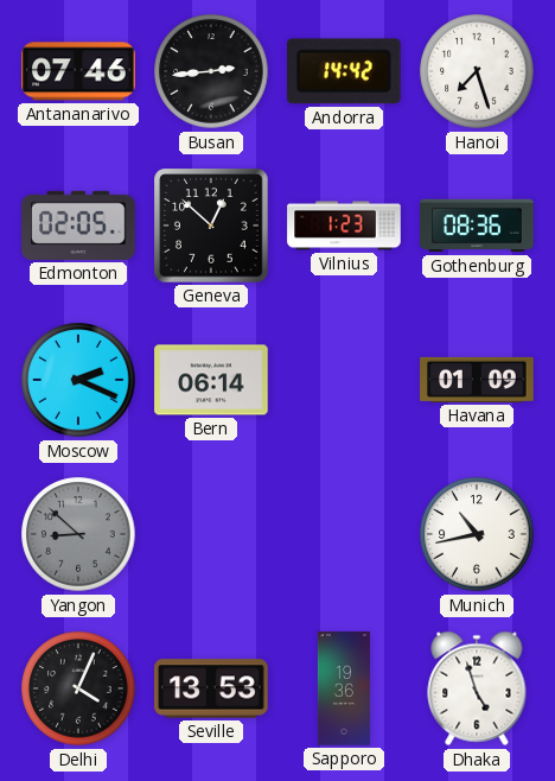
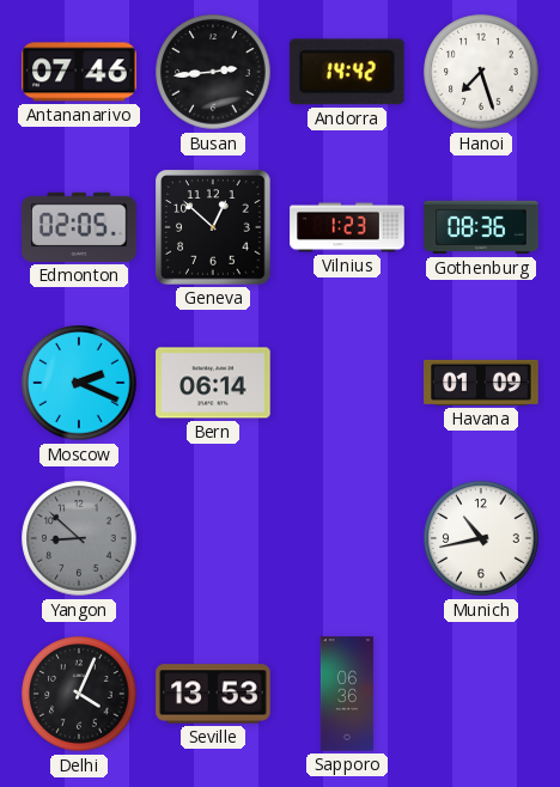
Sapporo: 19:36 -> 06:36 (347, 694)
Dhaka: 4:57 -> none (477, 688)
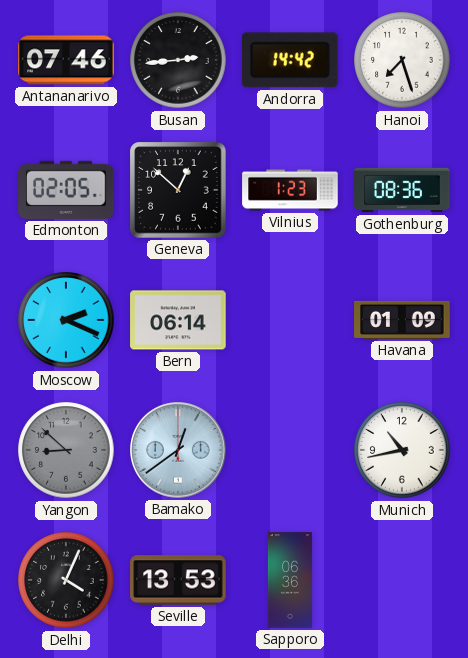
Bamako: none -> 12:39 (179, 451)
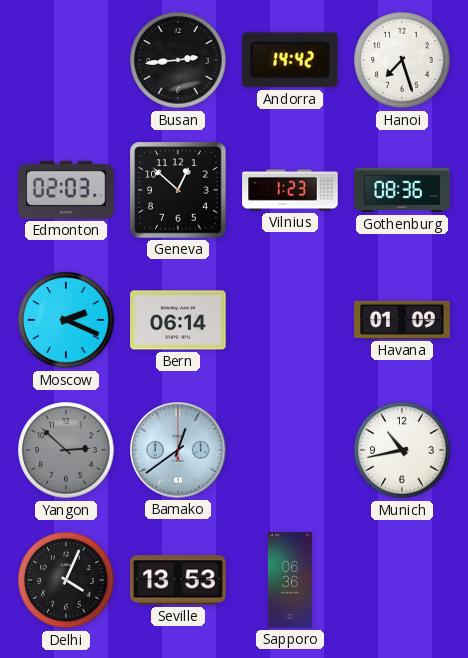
Antananarivo: 07:46 -> none (66, 60)
Edmonton: 02:05 -> 02:03 (66, 190)
Yangon: 8:52 -> 2:52 (66, 450)
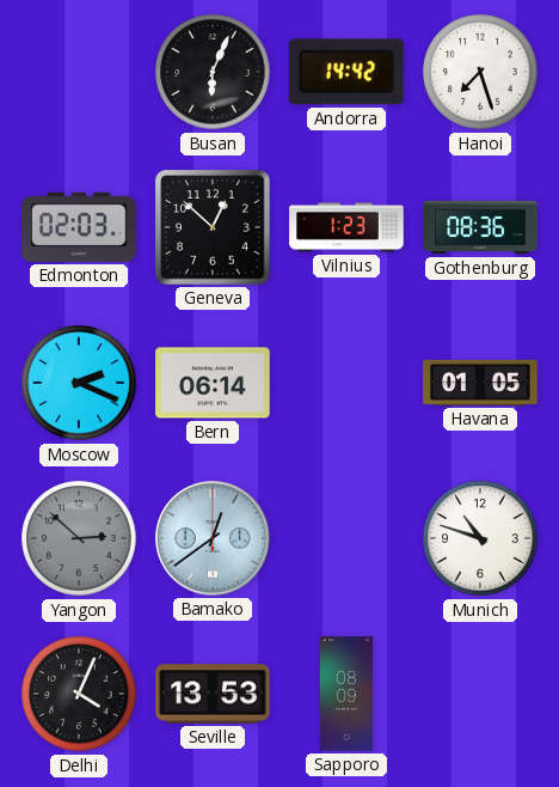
Busan: 2:44 -> 6:04 (213, 72)
Havana: 01:09 -> 01:05 (480, 383)
Munich: 10:43 -> 10:48 (480, 538)
Sapporo: 06:36 -> 08:09 (346, 694)
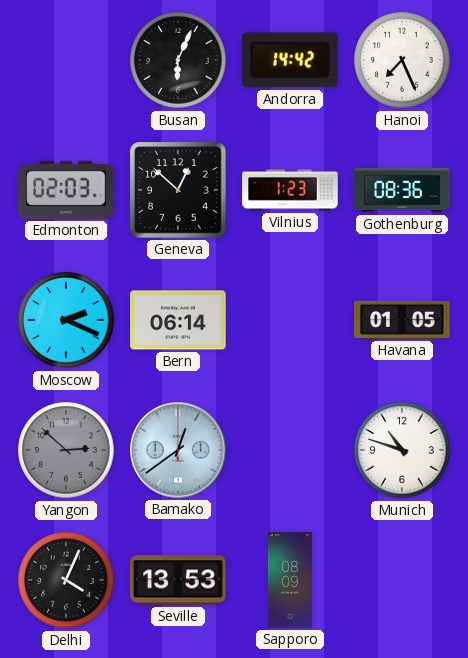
Hanoi: 7:27 -> 7:26 (402, 60)
